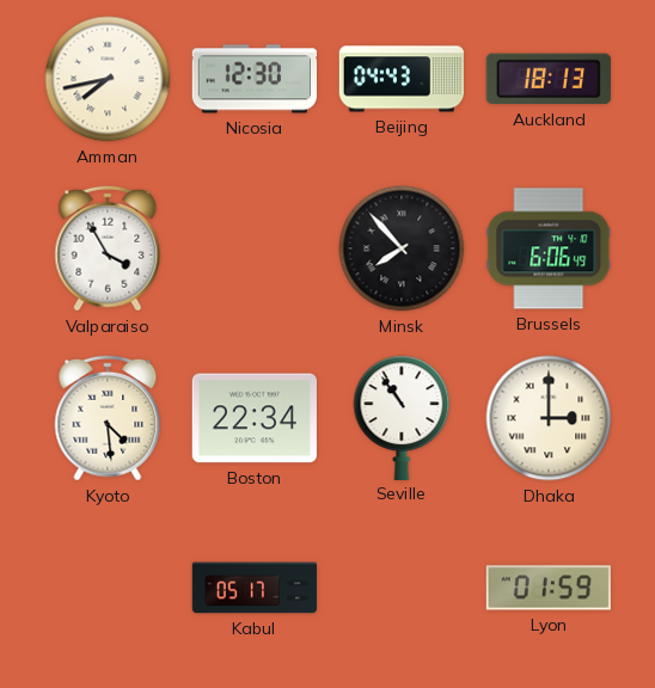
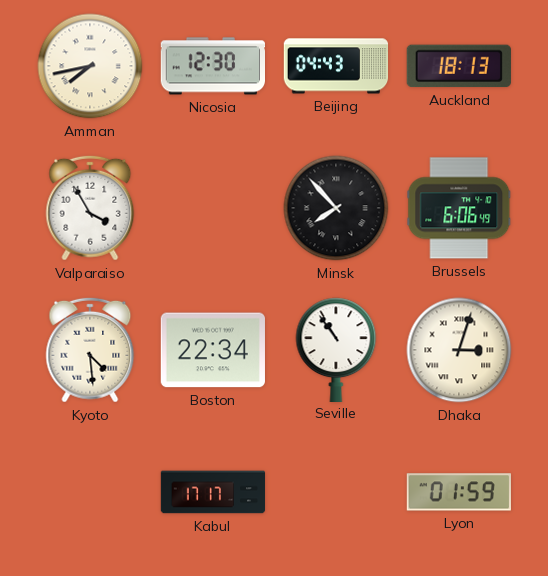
Dhaka: 3:00 -> 3:03 (459, 350)
Kabul: 05:17 -> 17:17 (213, 492)
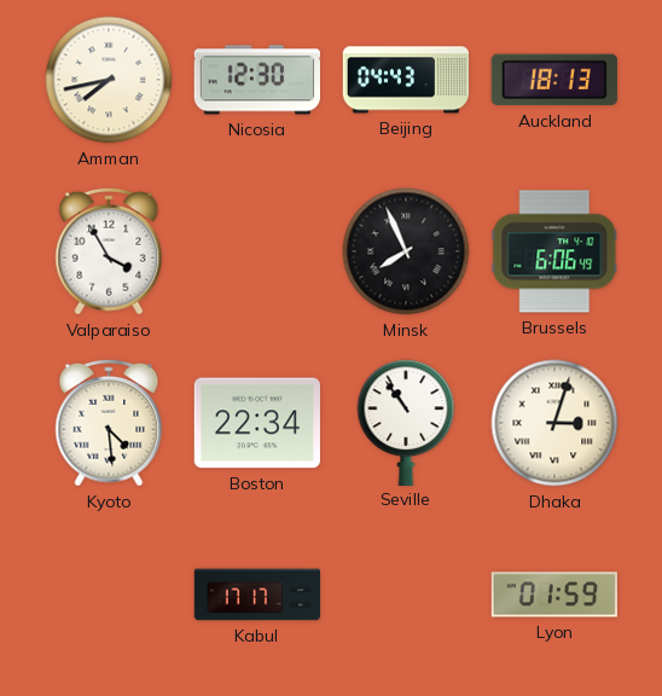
Minsk: 7:53 -> 7:56 (406, 251)
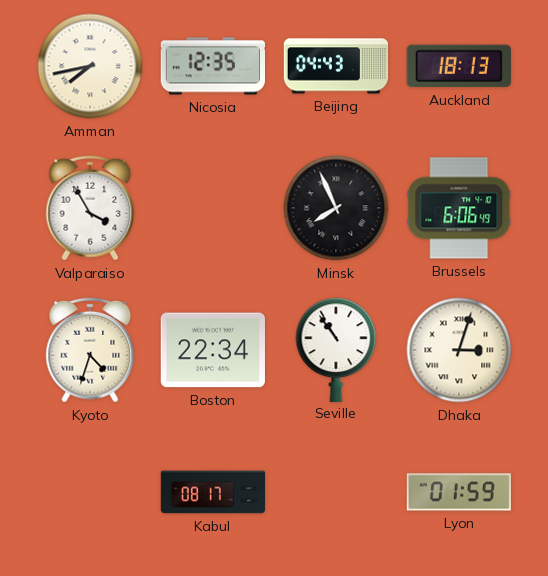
Nicosia: 12:30 -> 12:35 (212, 66)
Kyoto: 4:29 -> 4:33 (90, 350)
Kabul: 17:17 -> 08:17 (213, 492)
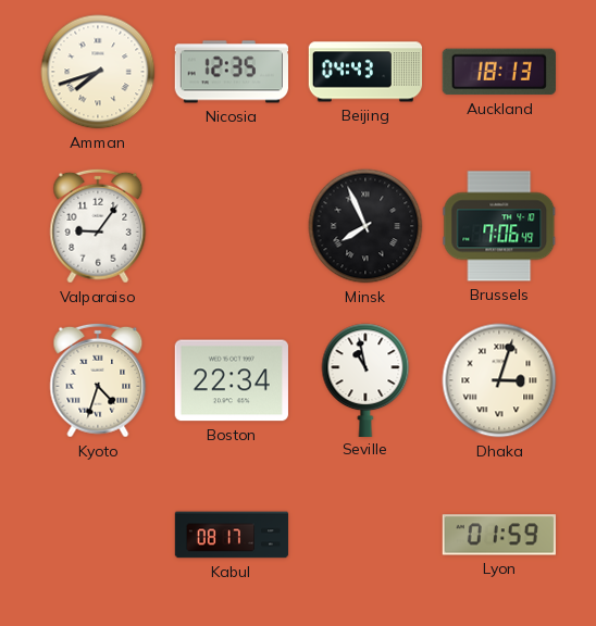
Amman: 7:43 -> 7:42 (98, 72)
Valparaiso: 3:55 -> 9:06 (98, 226)
Brussels: 6:06 -> 7:06 (499, 226)
Seville: 10:54 -> 10:58 (365, 379)
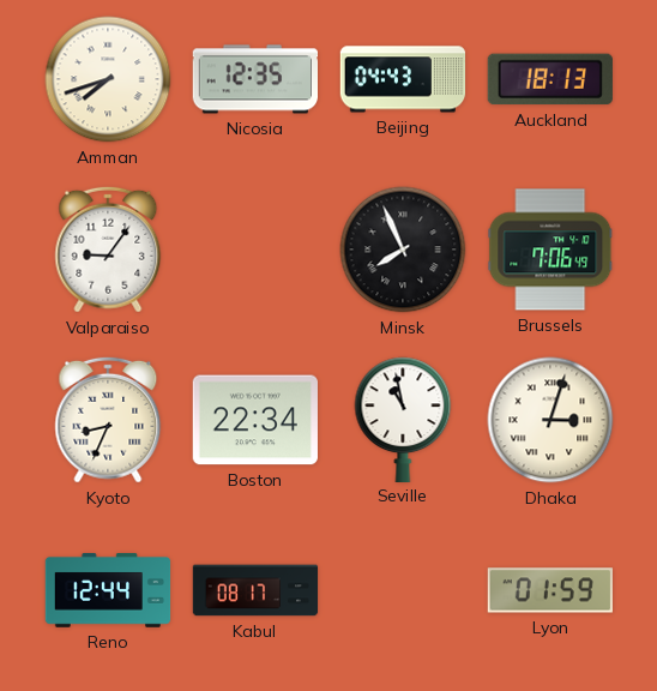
Kyoto: 4:33 -> 8:34 (108, 420)
Reno: none -> 12:44 (108, 590)
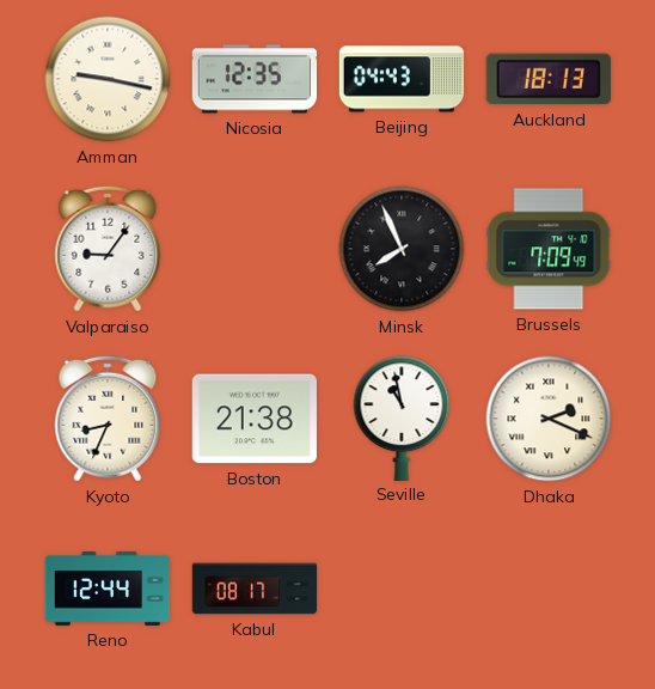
Amman: 7:42 -> 9:17 (108, 79)
Brussels: 7:06 -> 7:09 (549, 249)
Boston: 22:34 -> 21:38 (253, 419)
Dhaka: 3:03 -> 2:19 (549, 419)
Lyon: 01:59 -> none (549, 590)
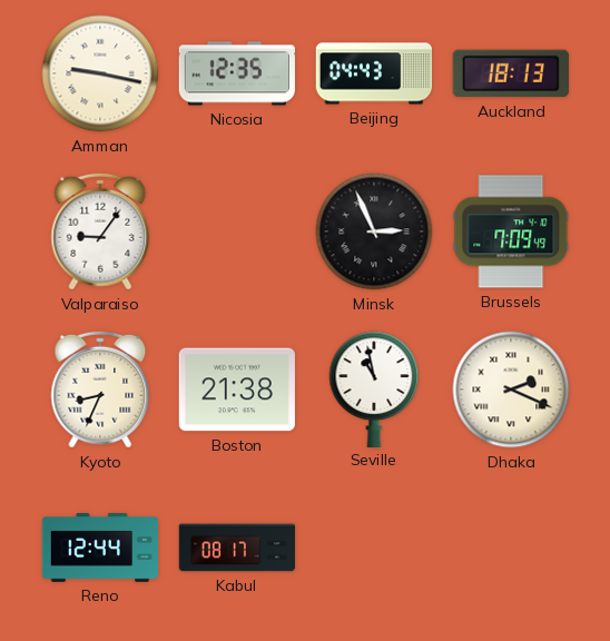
Minsk: 7:56 -> 2:56 (374, 231)
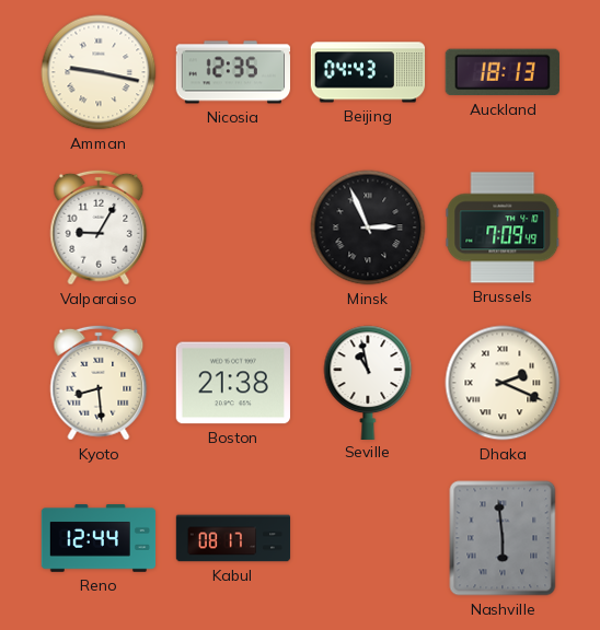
Valparaiso: 9:06 -> 9:05 (99, 227)
Kyoto: 8:34 -> 8:29 (99, 383)
Nashville: none -> 5:59 (503, 538)
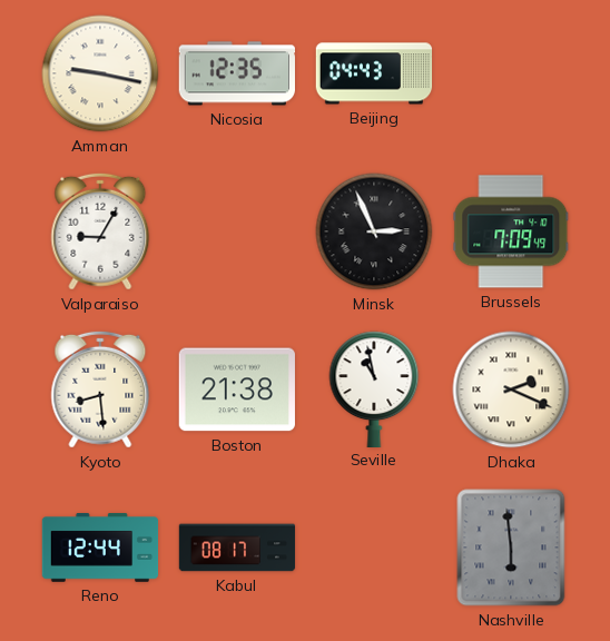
Auckland: 18:13 -> none (503, 72)
